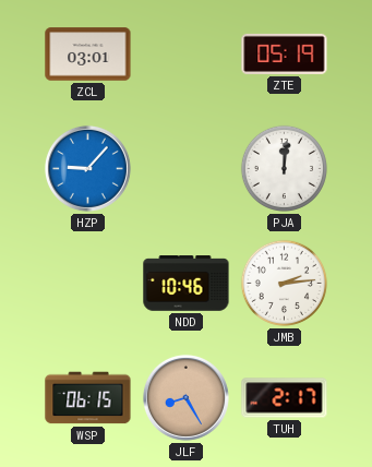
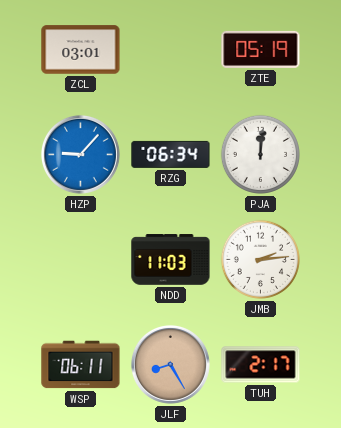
RZG: none -> 06:34 (171, 154)
NDD: 10:46 -> 11:03 (171, 260)
WSP: 06:15 -> 06:11 (81, 365)
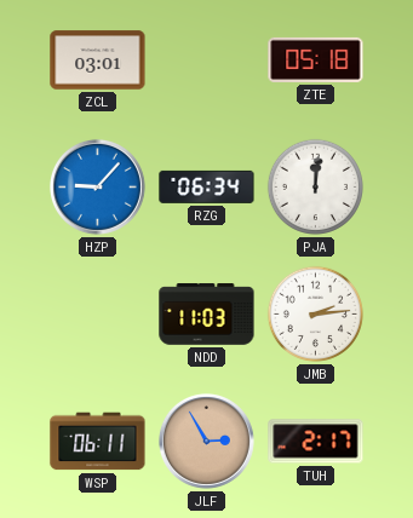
ZTE: 05:19 -> 05:18 (316, 59)
JLF: 8:25 -> 2:55 (206, 441)
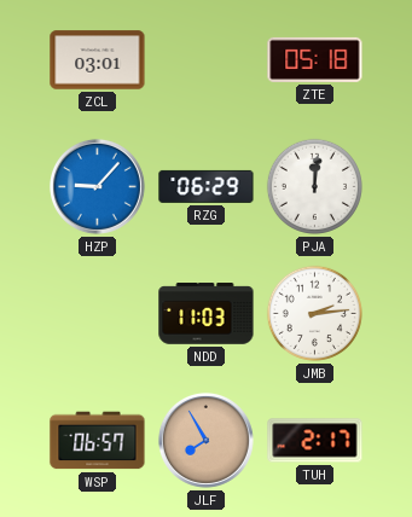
RZG: 06:34 -> 06:29 (207, 186)
WSP: 06:11 -> 06:57 (98, 441)
JLF: 2:55 -> 7:55 (205, 440)
